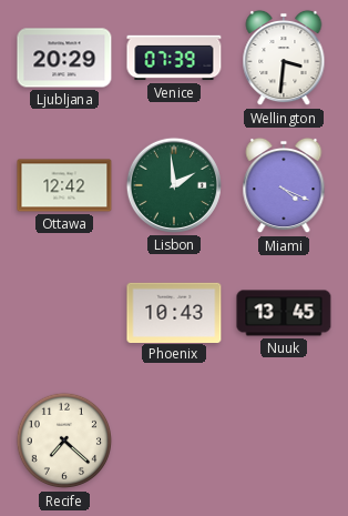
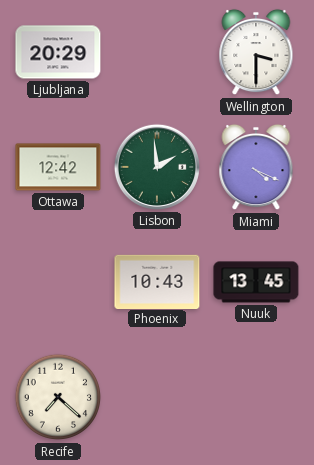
Venice: 07:39 -> none (174, 58)
Wellington: 3:31 -> 3:30 (256, 52)
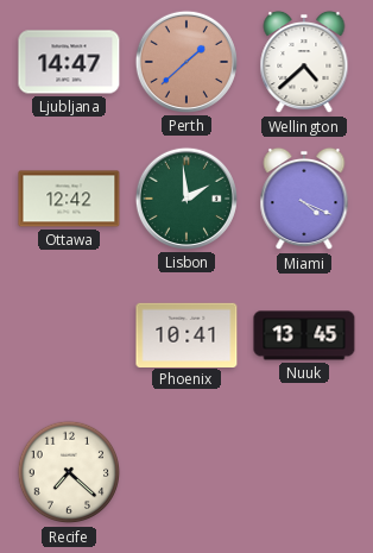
Ljubljana: 20:29 -> 14:47 (69, 62)
Perth: none -> 1:38 (186, 62)
Wellington: 3:30 -> 4:38 (304, 62)
Phoenix: 10:43 -> 10:41 (186, 334)
